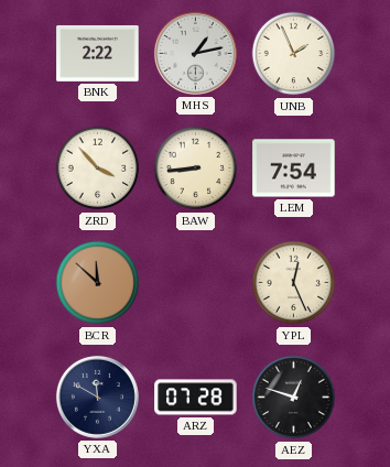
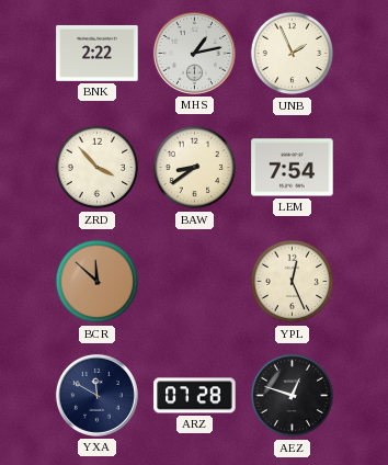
BAW: 8:44 -> 8:39 (195, 168)
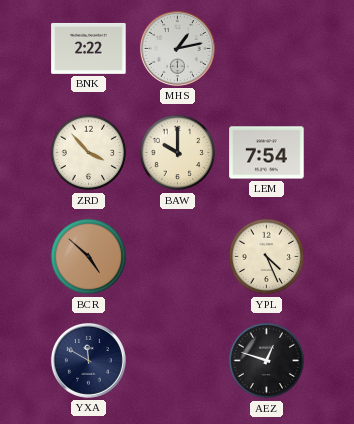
UNB: 1:56 -> none (293, 54)
BAW: 8:39 -> 10:00 (178, 153)
BCR: 11:52 -> 4:52 (89, 257)
YPL: 12:26 -> 4:26 (267, 257)
ARZ: 07:28 -> none (195, 396)
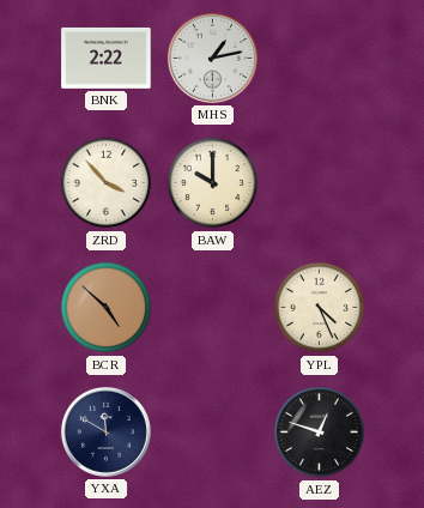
LEM: 7:54 -> none (267, 153)
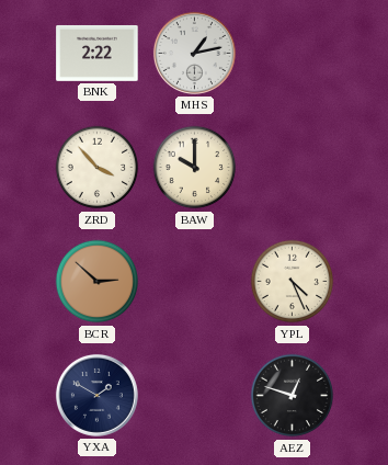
BCR: 4:52 -> 2:52 (98, 282)
YXA: 11:50 -> 1:50 (96, 395)
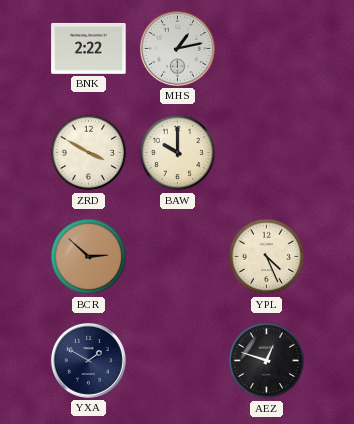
ZRD: 3:53 -> 3:50 (89, 153)
